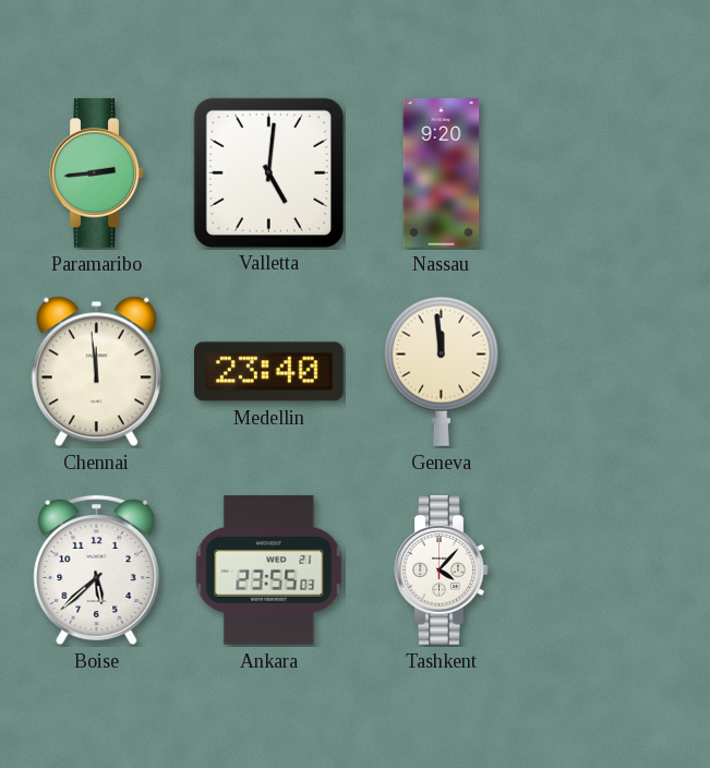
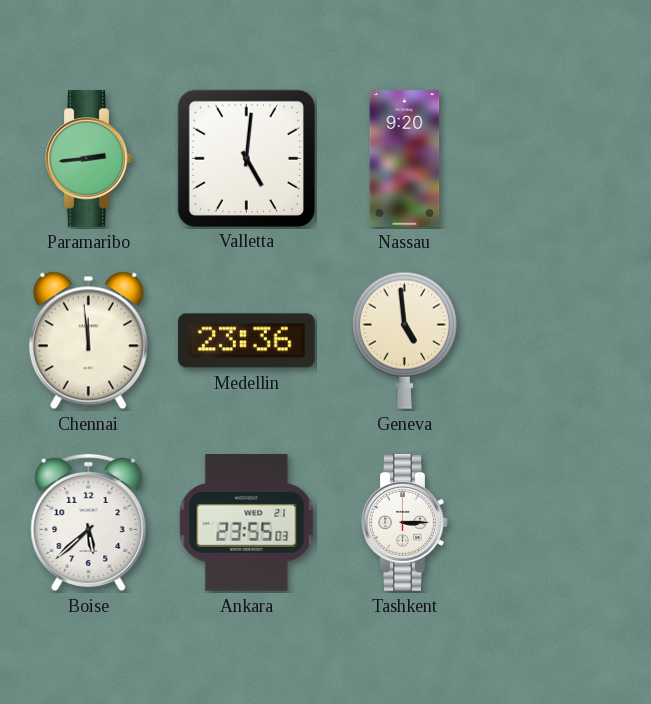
Medellin: 23:40 -> 23:36 (247, 341)
Geneva: 11:59 -> 4:59 (404, 340)
Tashkent: 4:07 -> 3:15 (405, 523)
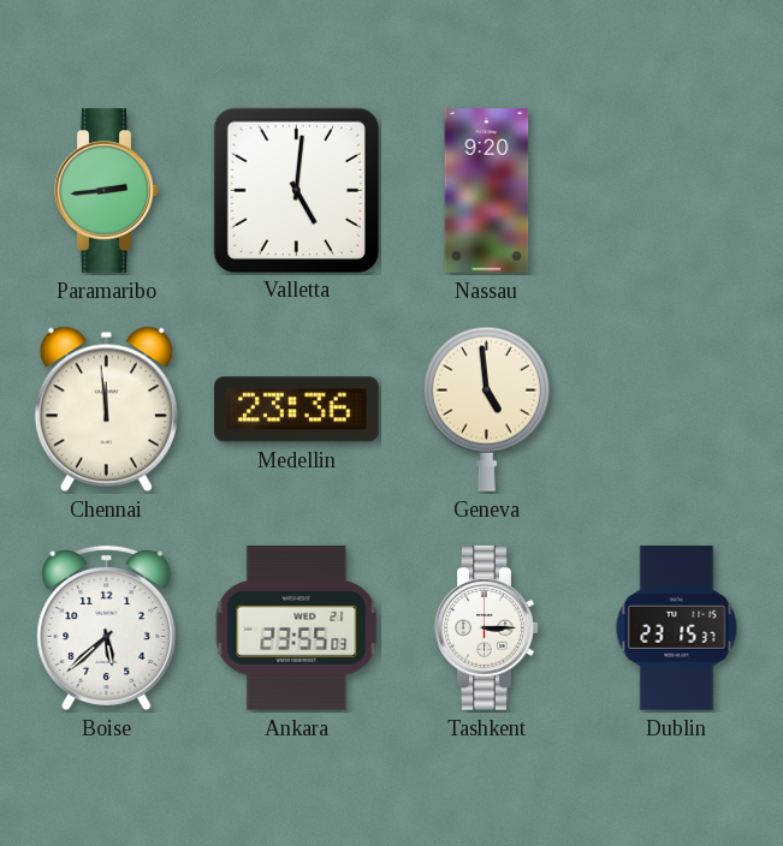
Dublin: none -> 23:15 (677, 628)
